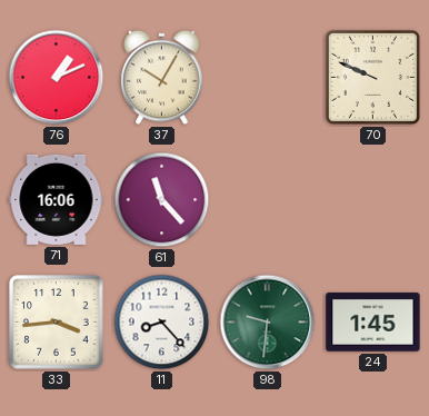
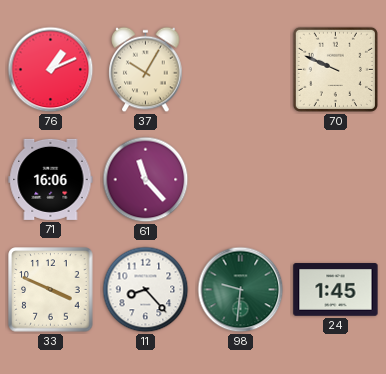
33: 3:44 -> 3:49 (51, 290)
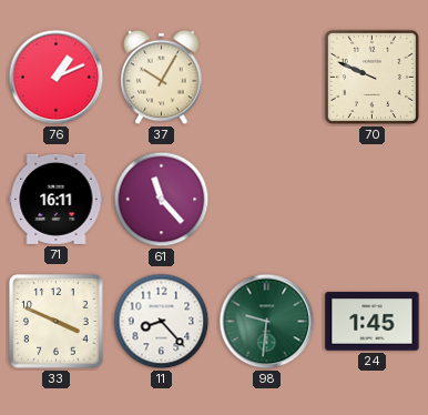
71: 16:06 -> 16:11 (57, 199)
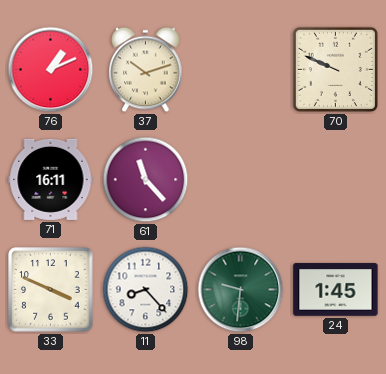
37: 10:05 -> 10:12 (146, 70)
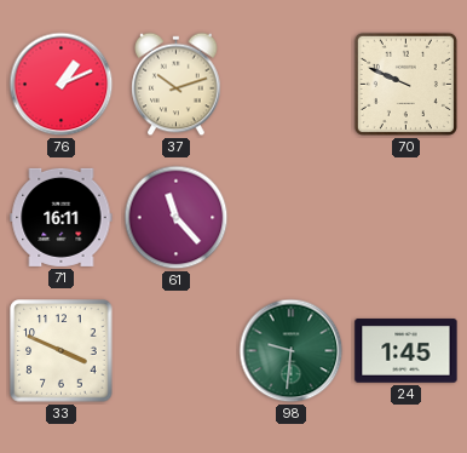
11: 8:23 -> none (146, 290)
